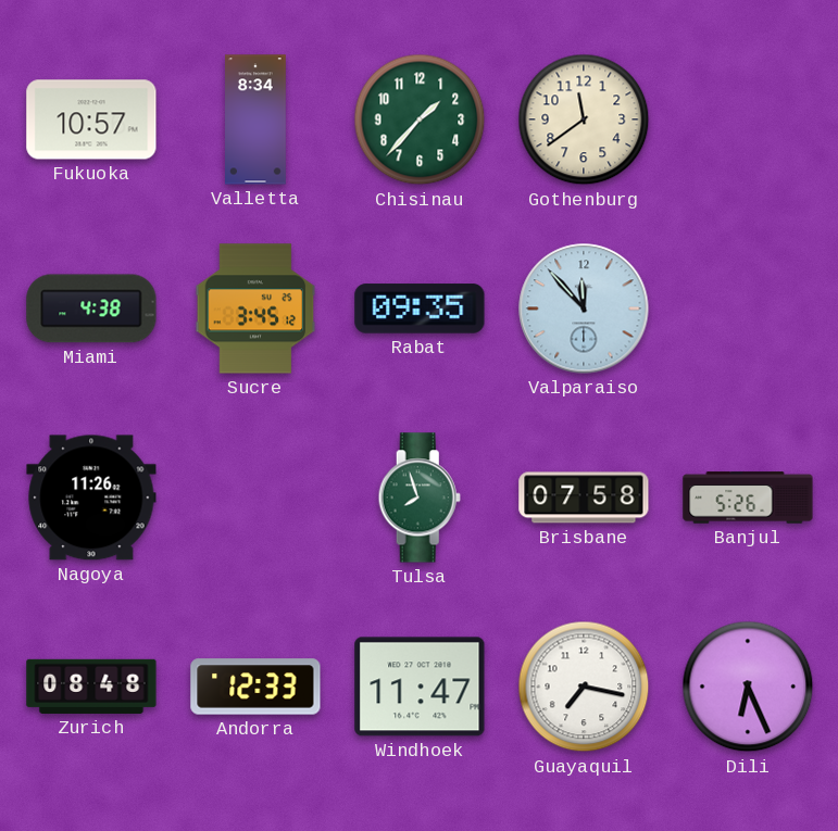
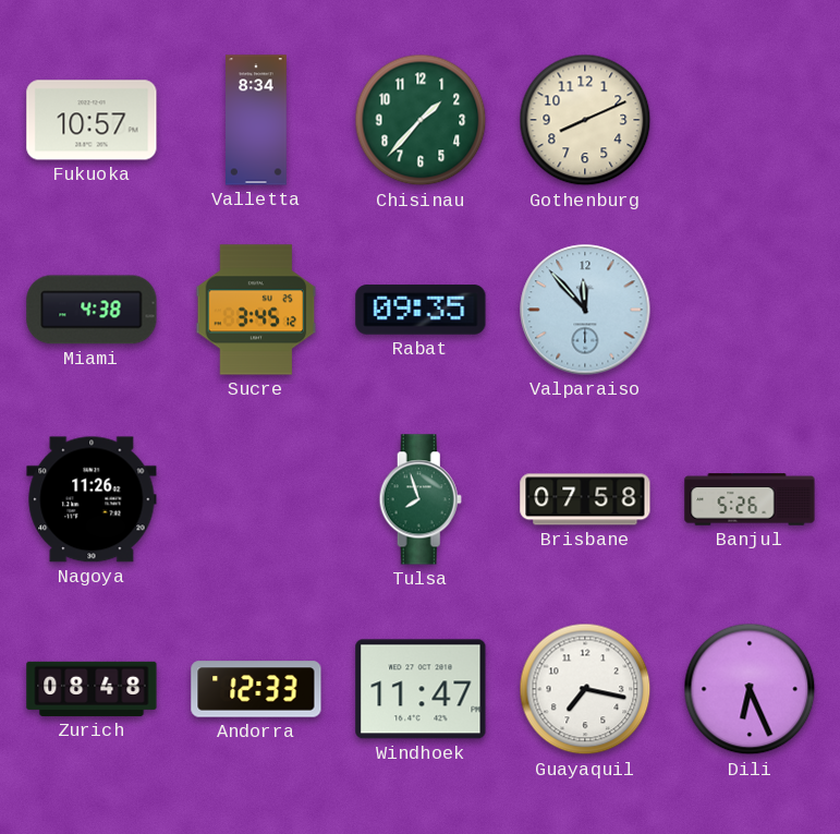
Gothenburg: 11:39 -> 8:11 (585, 120)
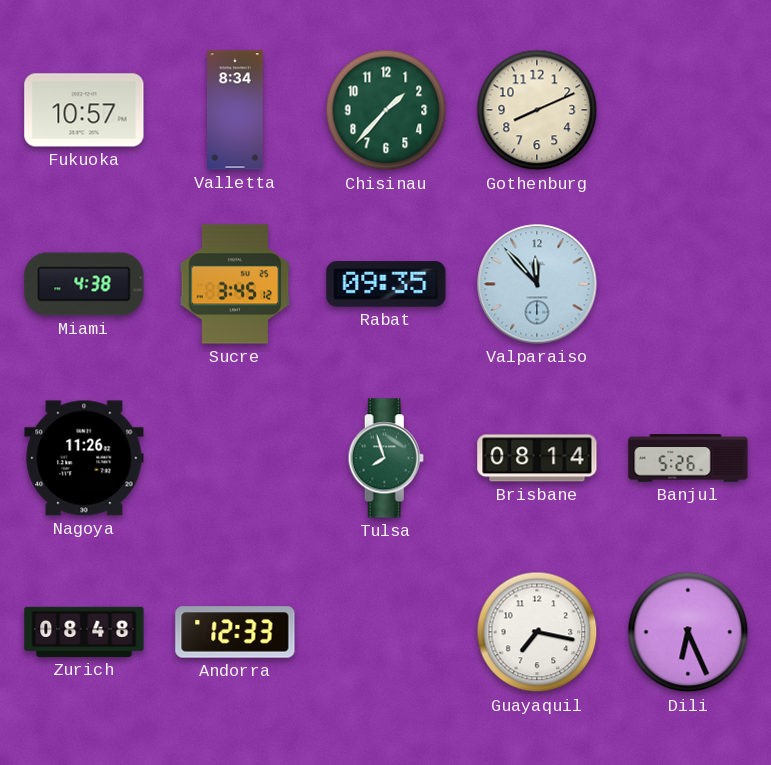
Brisbane: 07:58 -> 08:14 (537, 458)
Windhoek: 11:47 -> none (421, 689)
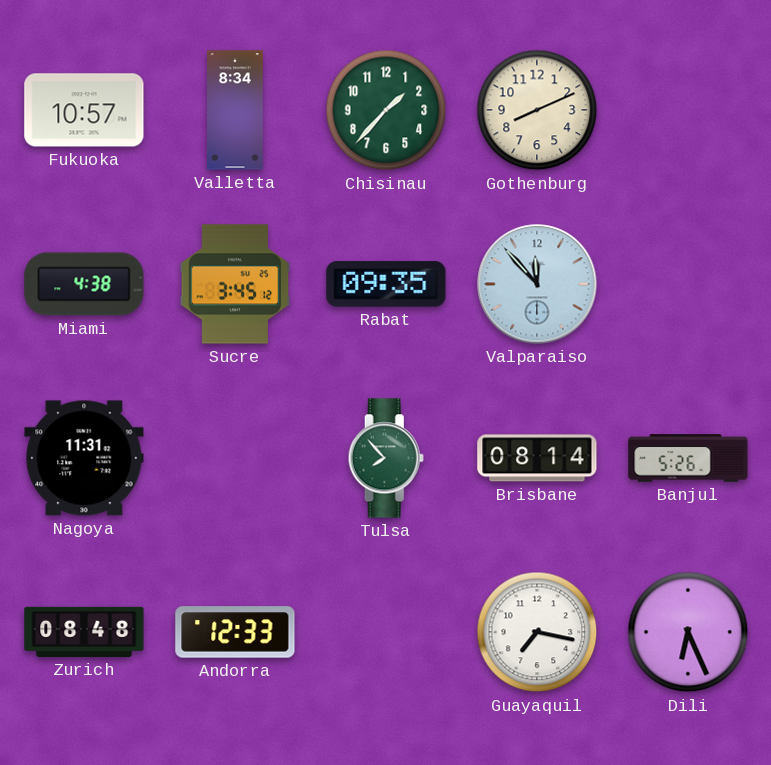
Nagoya: 11:26 -> 11:31 (84, 458)
Tulsa: 7:57 -> 7:53 (386, 458)
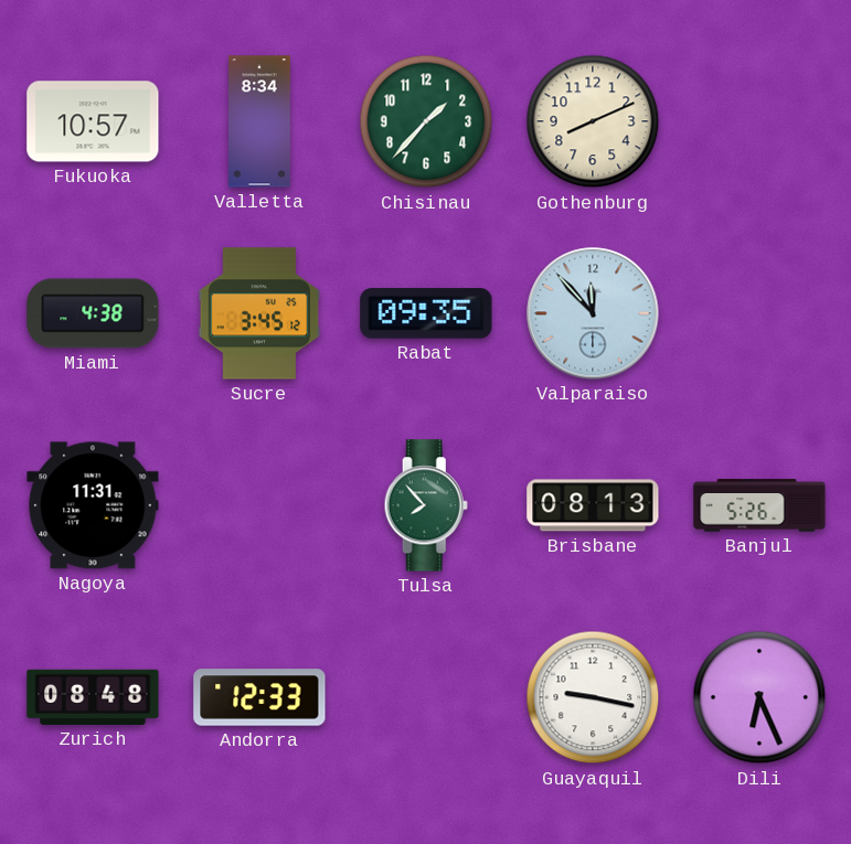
Brisbane: 08:14 -> 08:13 (593, 505)
Guayaquil: 7:17 -> 9:17 (593, 697)
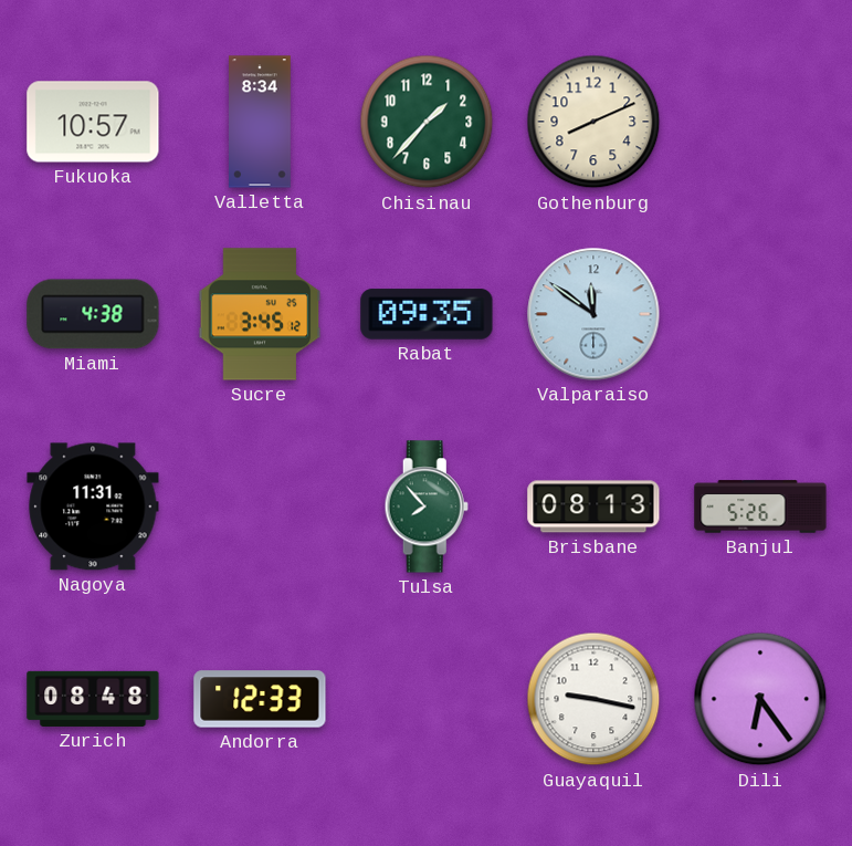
Valparaiso: 11:53 -> 11:51 (593, 314)
Dili: 6:26 -> 6:24 (760, 699)
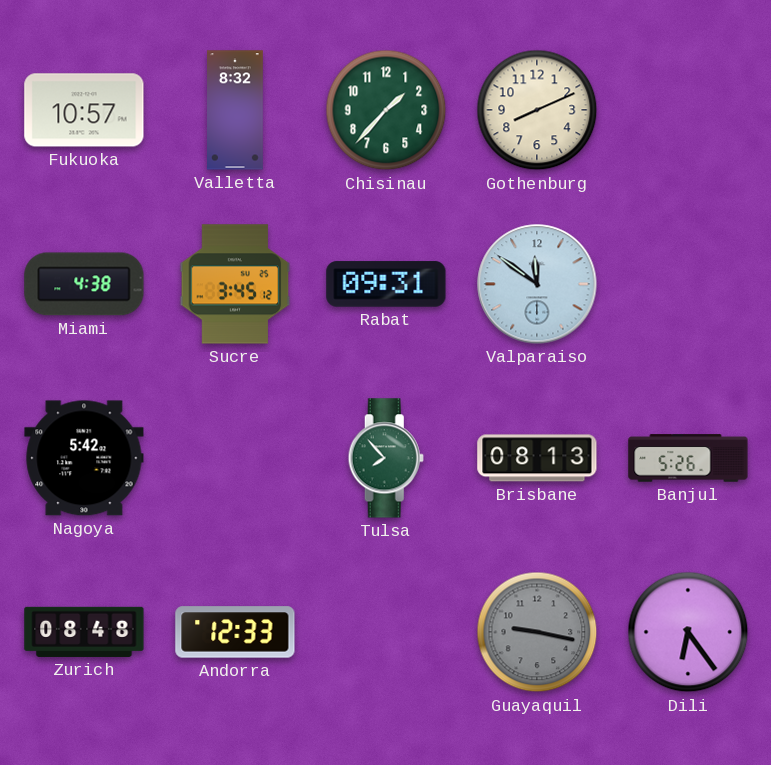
Valletta: 8:34 -> 8:32 (236, 110)
Rabat: 09:35 -> 09:31 (386, 284)
Nagoya: 11:31 -> 5:42 (84, 458)
Guayaquil dial: white -> grey (537, 632)
